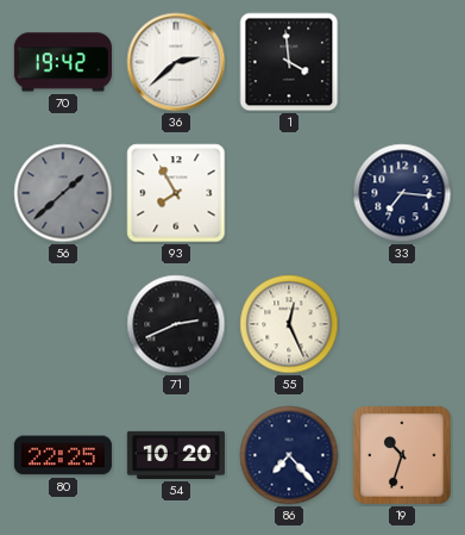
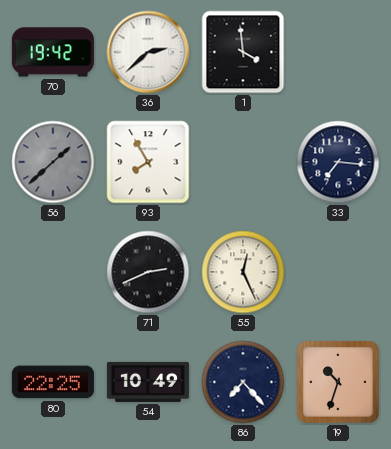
54: 10:20 -> 10:49 (148, 382)
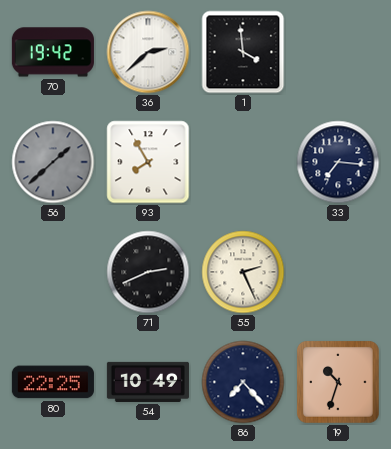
55: 12:26 -> 2:26 (243, 272)
